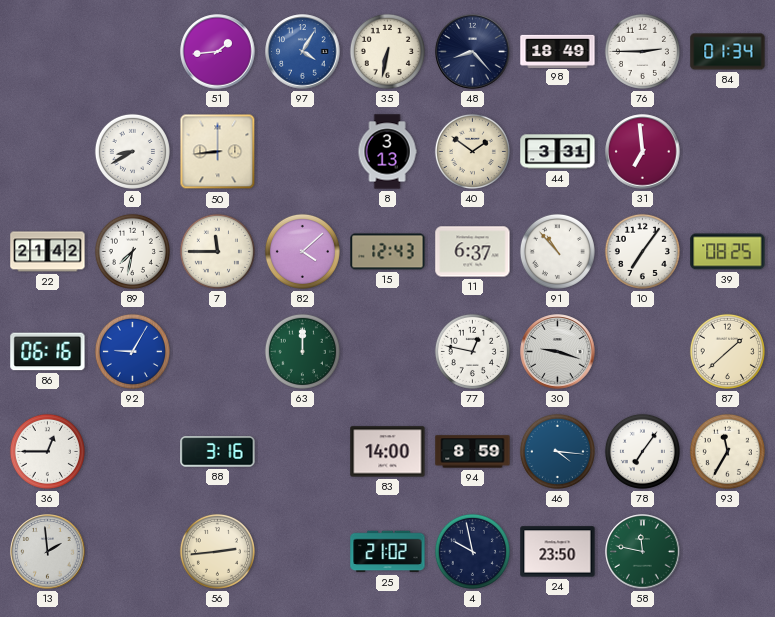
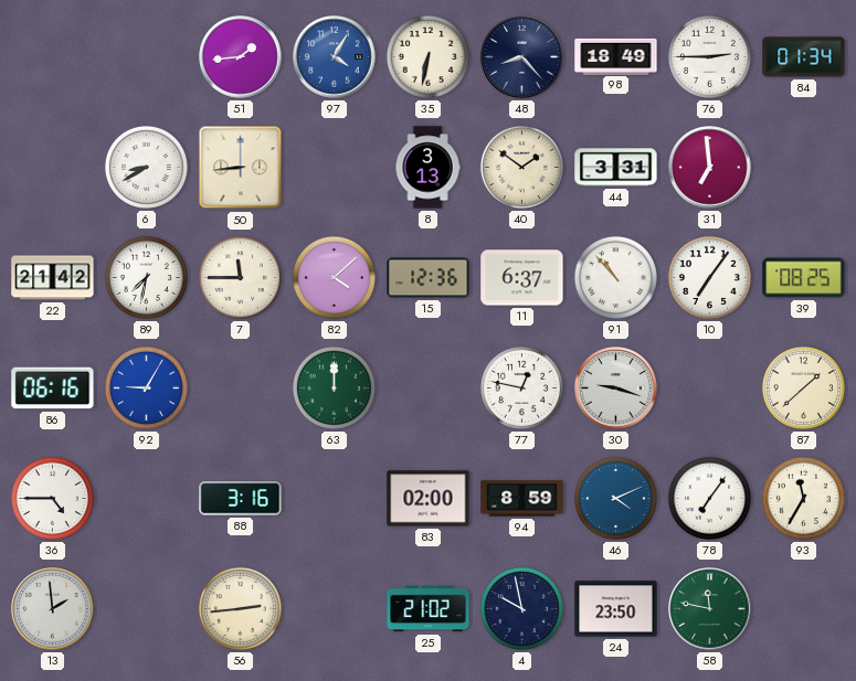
15: 12:43 -> 12:36 (429, 278)
36: 12:45 -> 4:45 (52, 498)
83: 14:00 -> 02:00 (429, 499)
46: 4:16 -> 4:11 (615, 498)
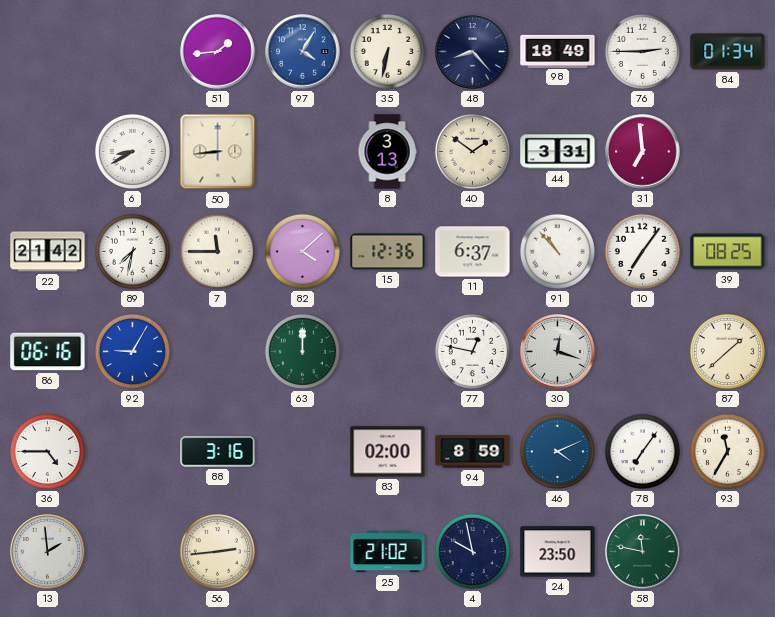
30: 9:18 -> 12:18 (558, 352)
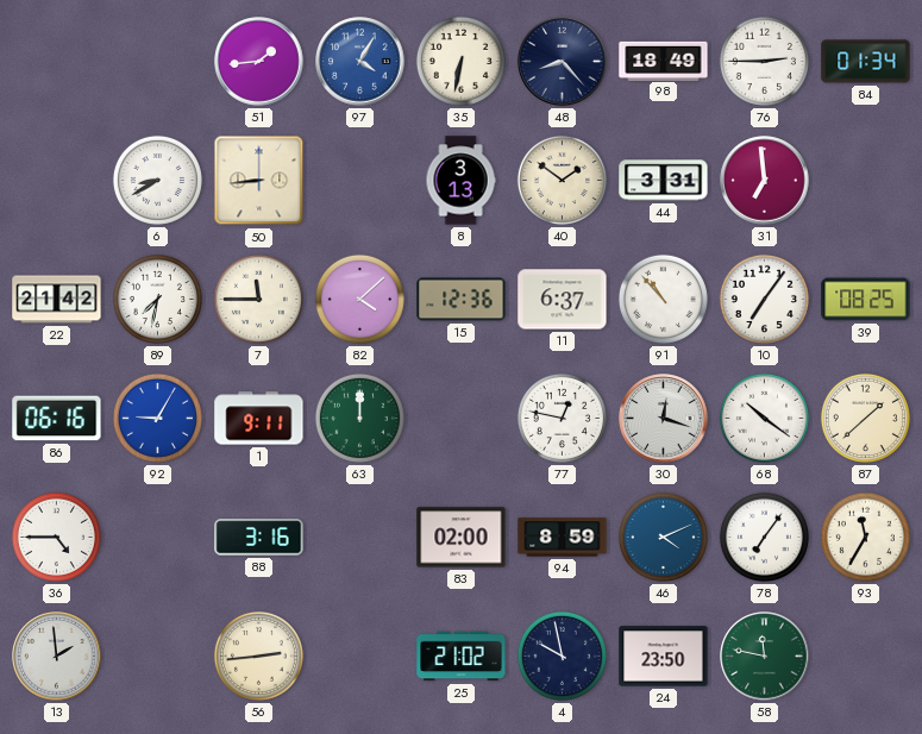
1: none -> 9:11 (259, 419)
68: none -> 10:21 (764, 418)
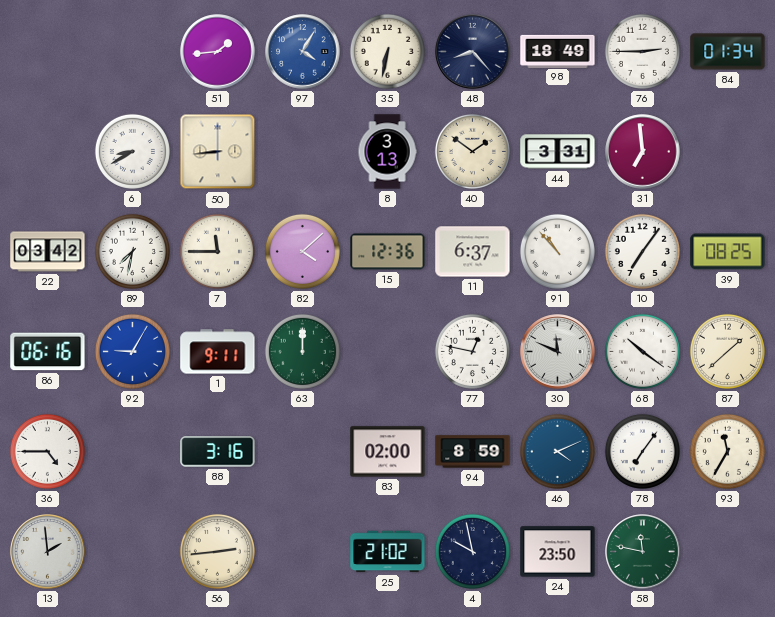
22: 21:42 -> 03:42 (48, 252)
30: 12:18 -> 11:49 (558, 352)
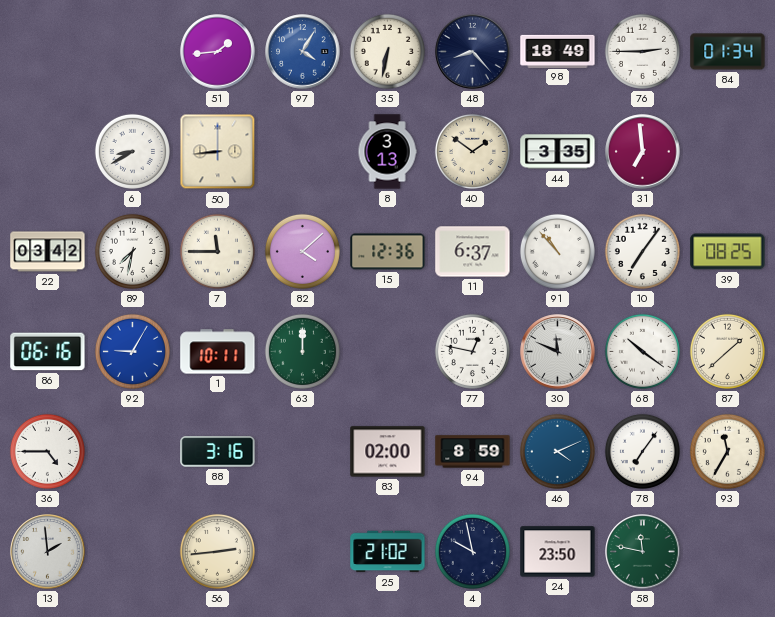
44: 3:31 -> 3:35 (558, 152)
1: 9:11 -> 10:11 (218, 352)
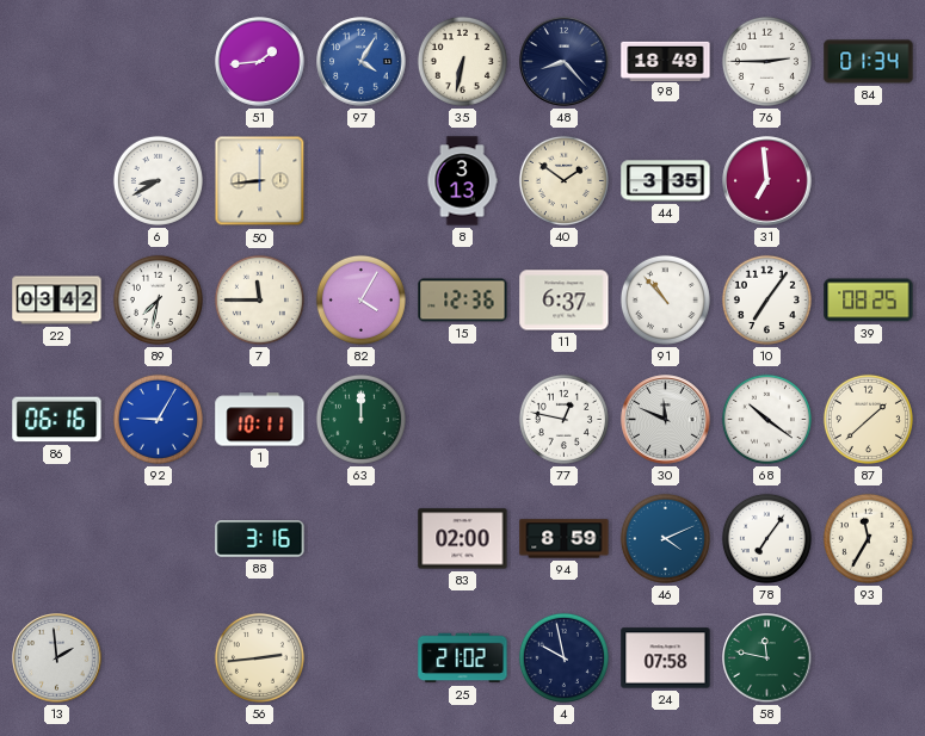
82: 4:08 -> 4:05 (360, 299)
36: 4:45 -> none (47, 451)
24: 23:50 -> 07:58 (666, 658)
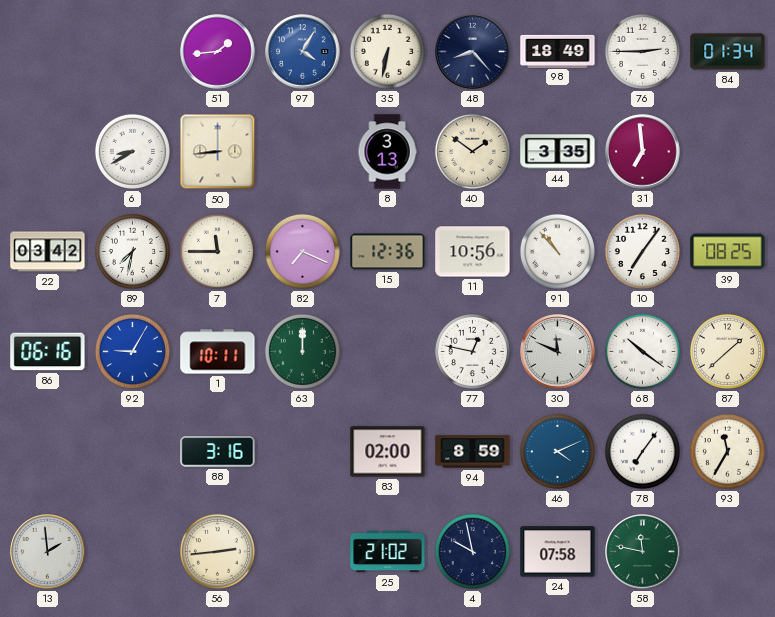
82: 4:05 -> 7:19 (302, 251)
11: 6:37 -> 10:56 (473, 252)
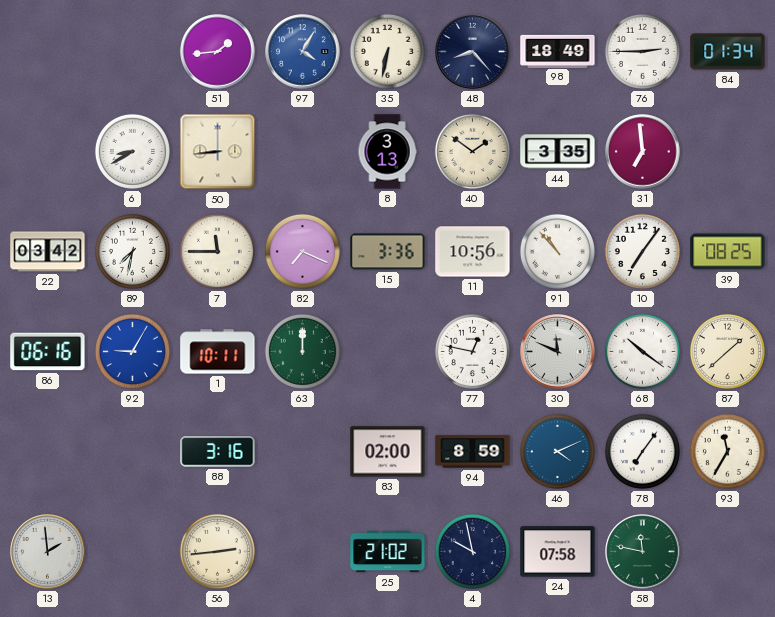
15: 12:36 -> 3:36 (388, 252)
